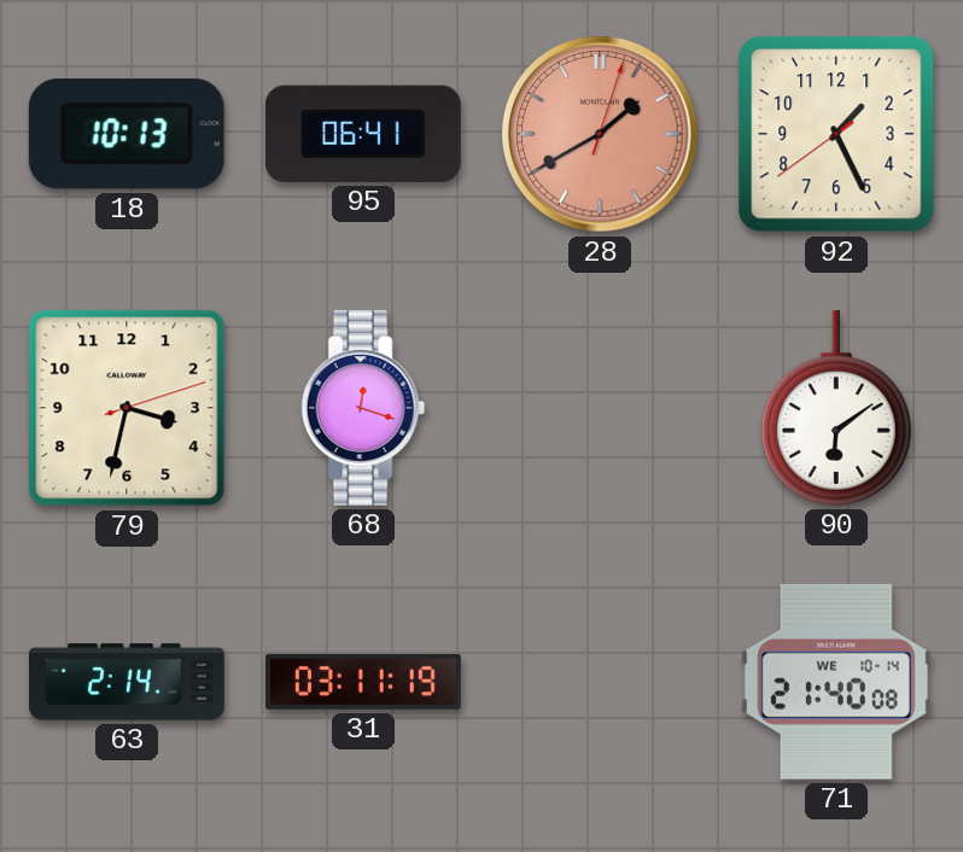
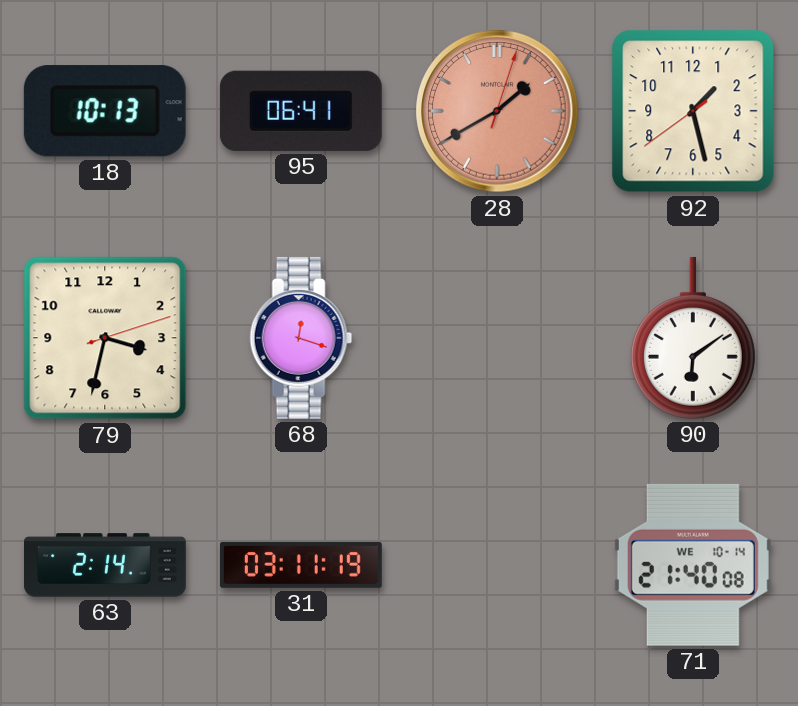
92: 1:25 -> 1:27 (693, 111)
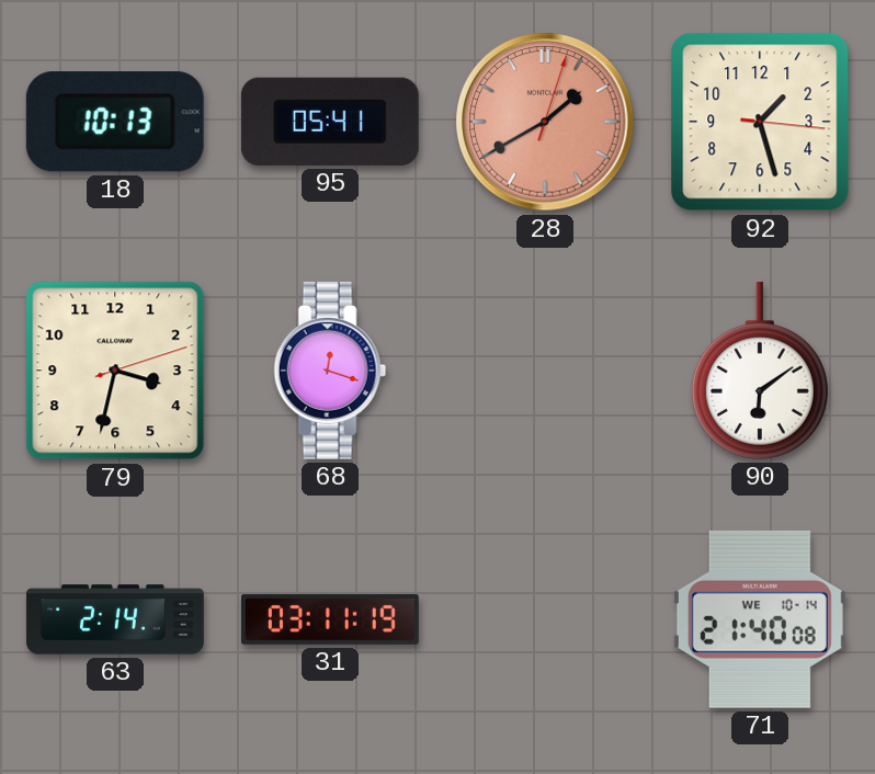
95: 06:41 -> 05:41 (330, 122)
92: 1:27:39 -> 1:27:16 (760, 122)
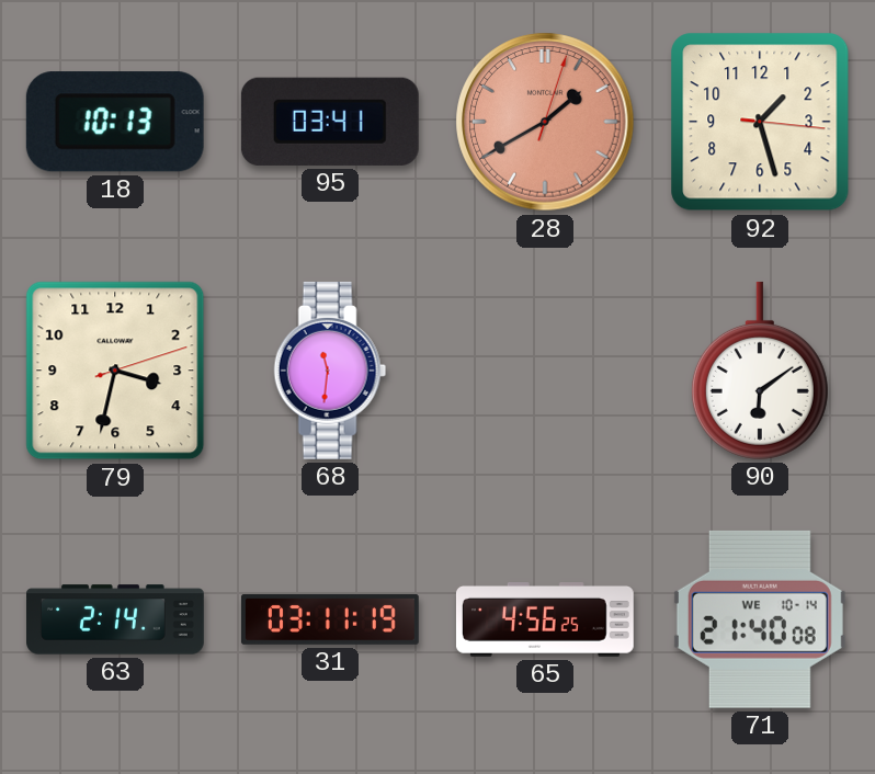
95: 05:41 -> 03:41 (330, 122)
68: 12:18 -> 11:31 (330, 371)
65: none -> 4:56 (545, 621)
